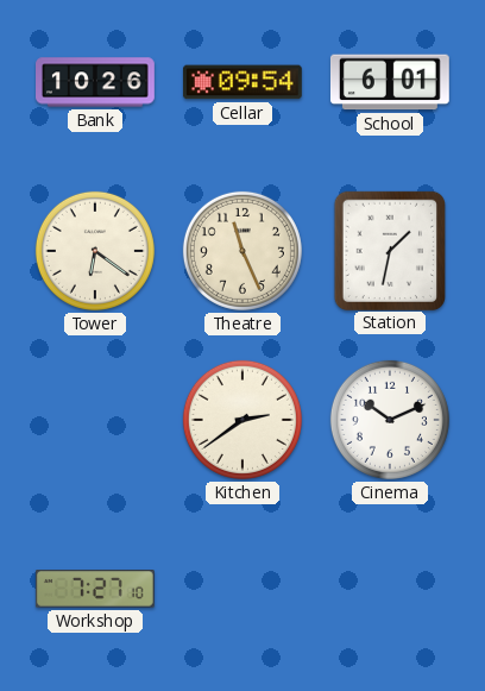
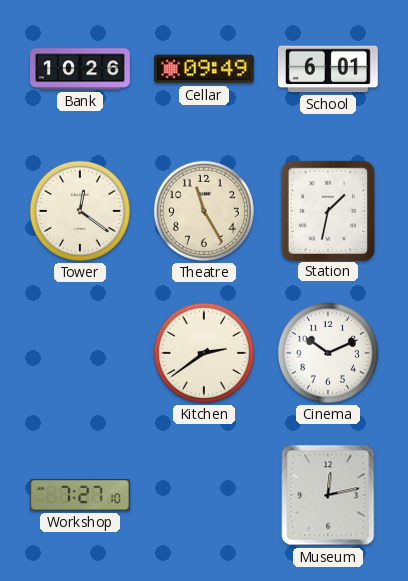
Cellar: 09:54 -> 09:49 (204, 69)
Tower: 6:21 -> 12:21 (80, 211)
Theatre: 11:26 -> 11:25 (204, 211)
Museum: none -> 12:13 (328, 495)
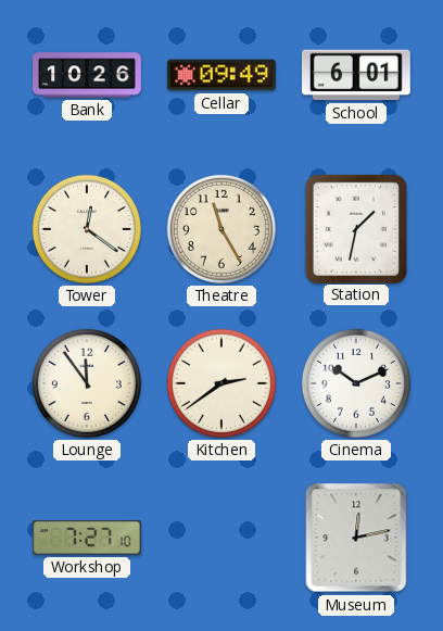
Lounge: none -> 11:54 (87, 383)
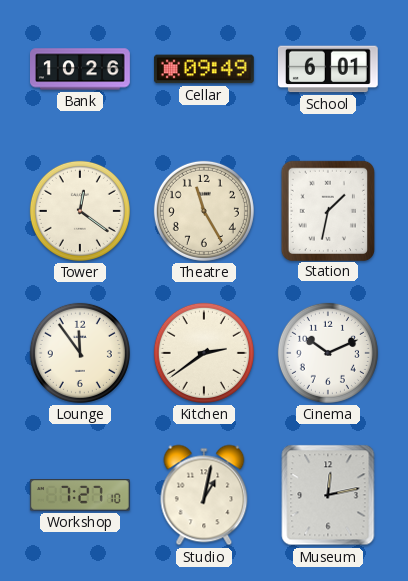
Studio: none -> 1:02 (204, 495)
